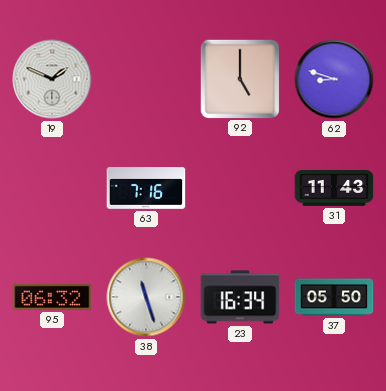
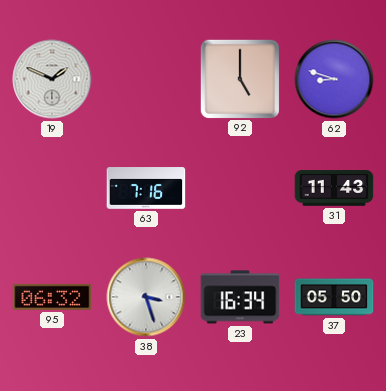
38: 11:27 -> 3:27 (146, 297)
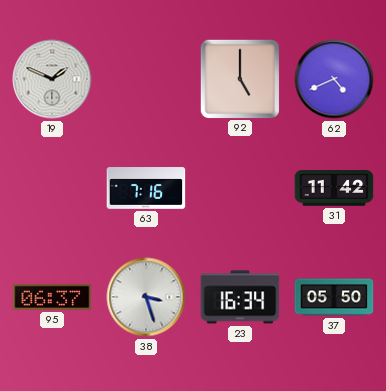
62: 8:48 -> 4:41 (334, 79)
31: 11:43 -> 11:42 (334, 188)
95: 06:32 -> 06:37 (52, 297)
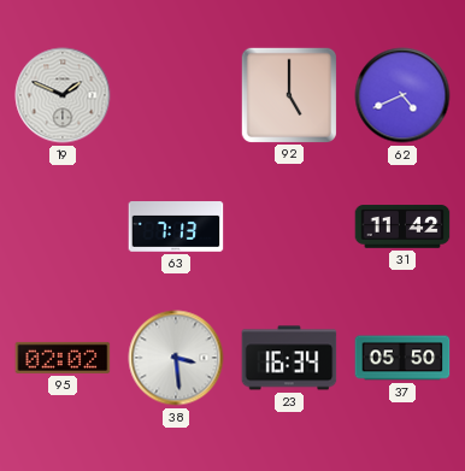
63: 7:16 -> 7:13 (176, 226)
95: 06:37 -> 02:02 (63, 358)
38: 3:27 -> 3:29 (176, 358)
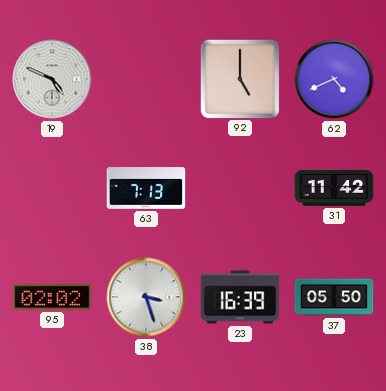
19: 1:49 -> 4:49 (52, 79)
38: 3:29 -> 3:27 (146, 297)
23: 16:34 -> 16:39 (240, 297)
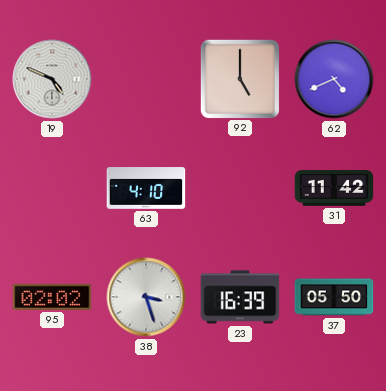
63: 7:13 -> 4:10 (146, 188)
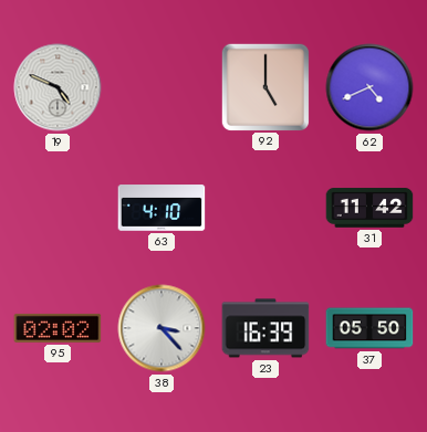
38: 3:27 -> 3:23 (162, 328)
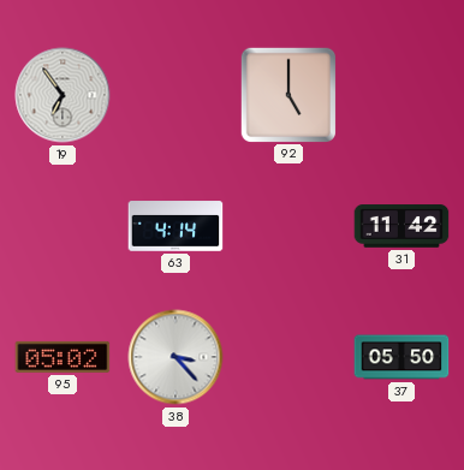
19: 4:49 -> 6:54 (63, 95)
62: 4:41 -> none (369, 87)
63: 4:10 -> 4:14 (176, 226)
95: 02:02 -> 05:02 (63, 357)
23: 16:39 -> none (265, 328)
